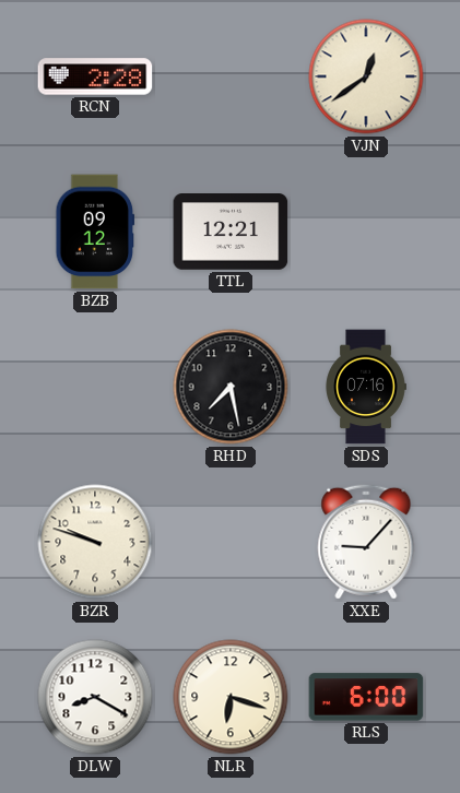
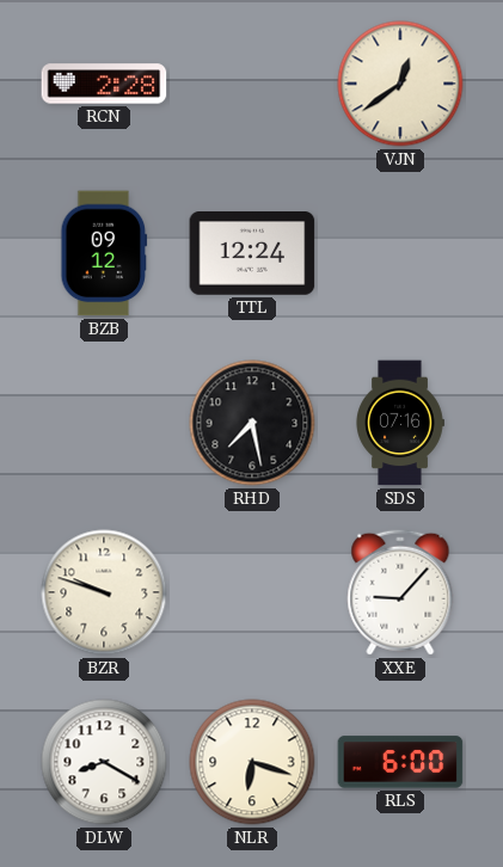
TTL: 12:21 -> 12:24 (252, 254)
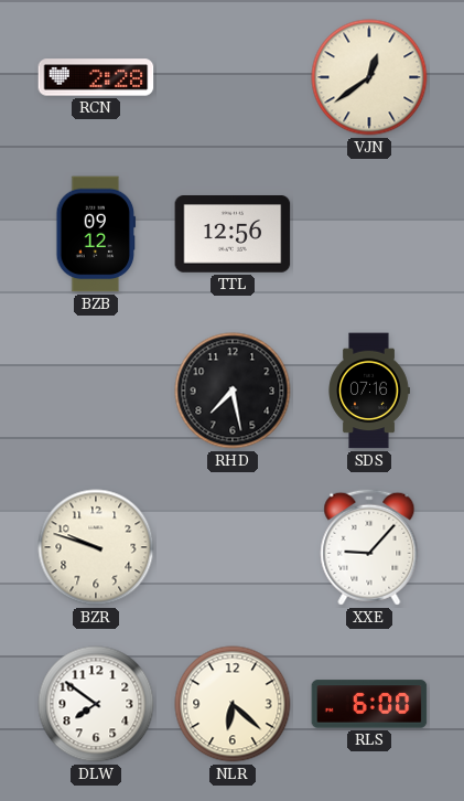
TTL: 12:24 -> 12:56 (233, 235)
DLW: 8:20 -> 7:51 (96, 704)
NLR: 6:18 -> 6:22 (233, 704)
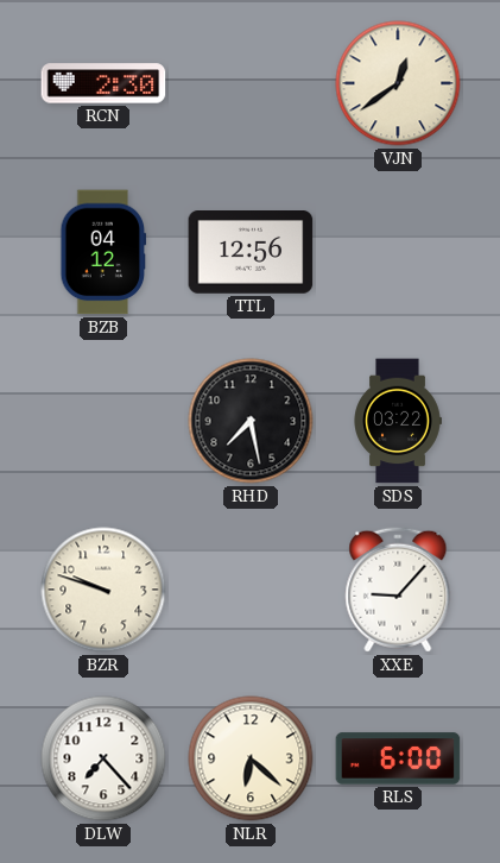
RCN: 2:28 -> 2:30 (103, 83)
BZB: 09:12 -> 04:12 (103, 252)
SDS: 07:16 -> 03:22 (398, 421)
DLW: 7:51 -> 7:23 (103, 758)
